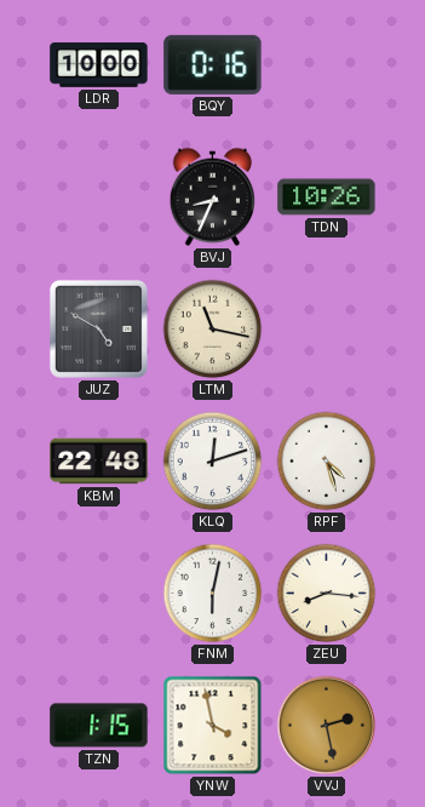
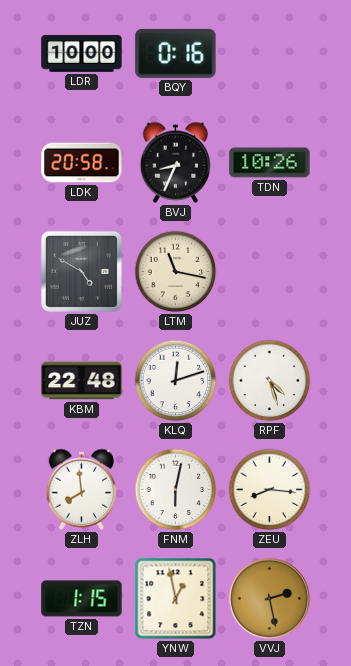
LDK: none -> 20:58 (82, 163)
ZLH: none -> 7:59 (82, 489)
YNW: 3:58 -> 12:58 (176, 599)
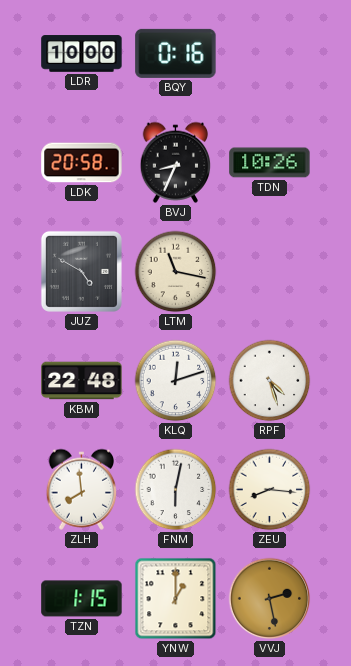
YNW: 12:58 -> 1:00 (176, 599)
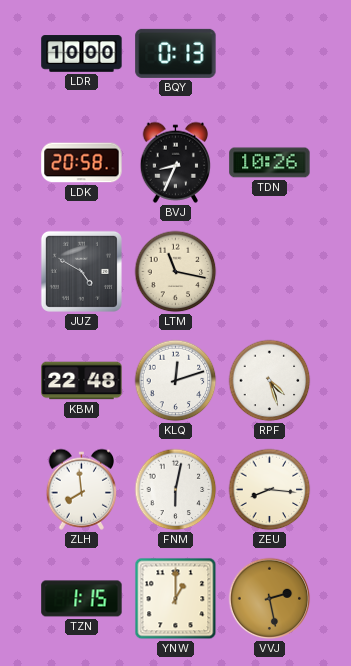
BQY: 0:16 -> 0:13 (176, 53)
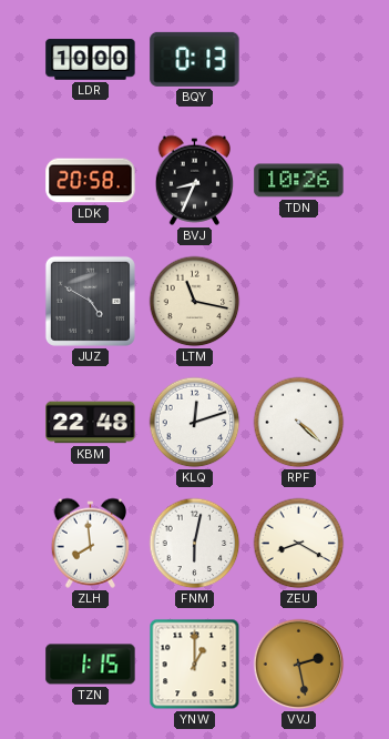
RPF: 4:27 -> 4:22 (299, 423)
ZEU: 8:16 -> 8:20 (299, 544)
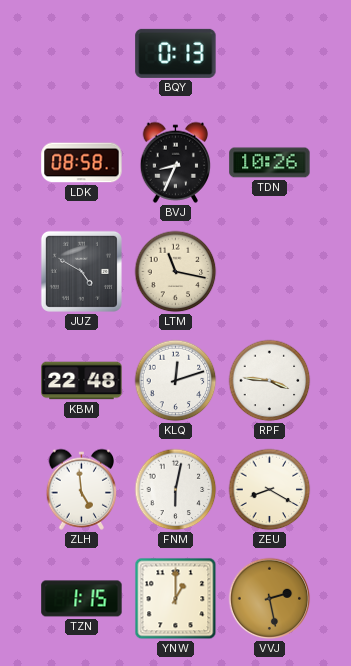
LDR: 10:00 -> none (91, 60)
LDK: 20:58 -> 08:58 (82, 163)
RPF: 4:22 -> 3:46 (270, 381)
ZLH: 7:59 -> 4:59 (82, 489)
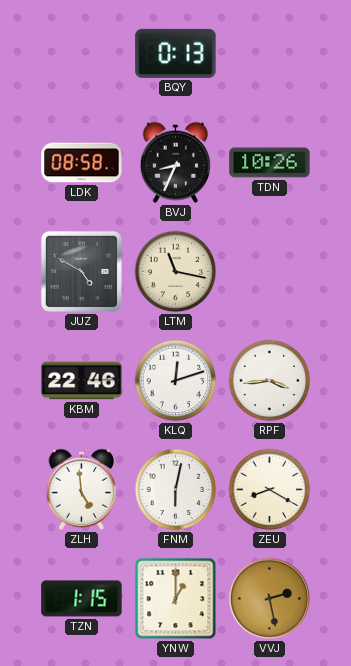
KBM: 22:48 -> 22:46 (82, 381)
RPF: 3:46 -> 3:44 (270, 381)
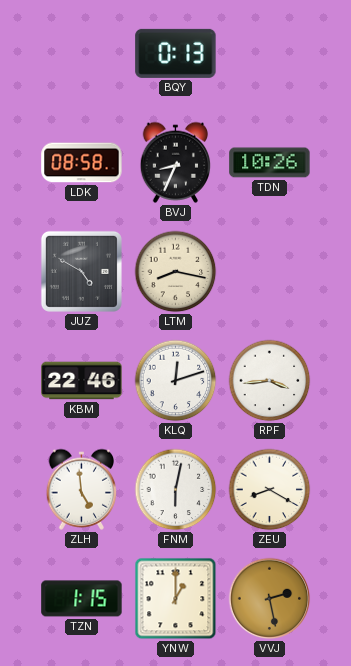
LTM: 11:17 -> 8:17 (176, 272)
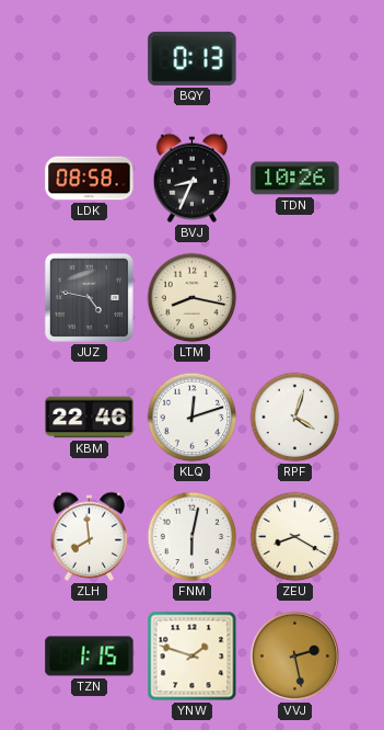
JUZ: 4:50 -> 4:47 (89, 297)
RPF: 3:44 -> 4:03 (295, 418)
ZLH: 4:59 -> 7:59 (90, 536)
YNW: 1:00 -> 1:48 (193, 657)
